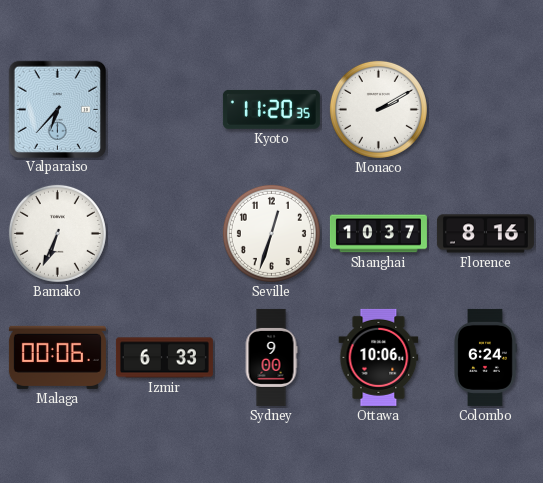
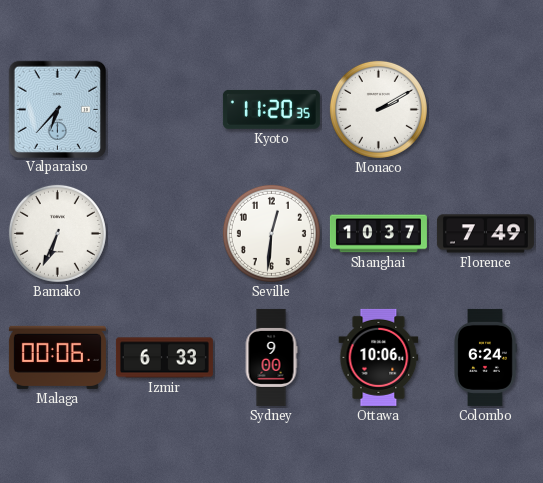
Seville: 12:33 -> 12:31 (271, 233)
Florence: 8:16 -> 7:49 (485, 234)
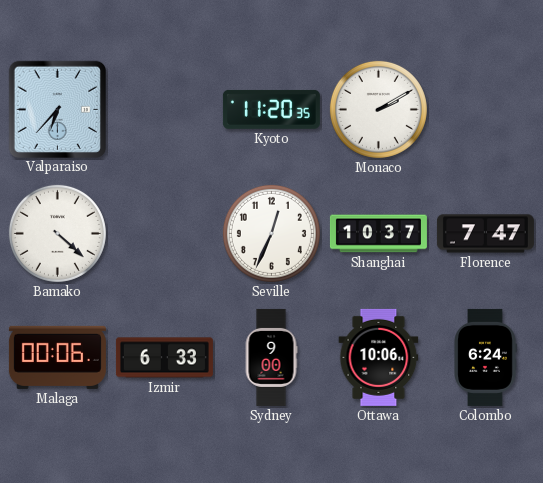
Bamako: 6:34 -> 4:22 (57, 233)
Seville: 12:31 -> 12:34 (271, 233)
Florence: 7:49 -> 7:47 (485, 234)
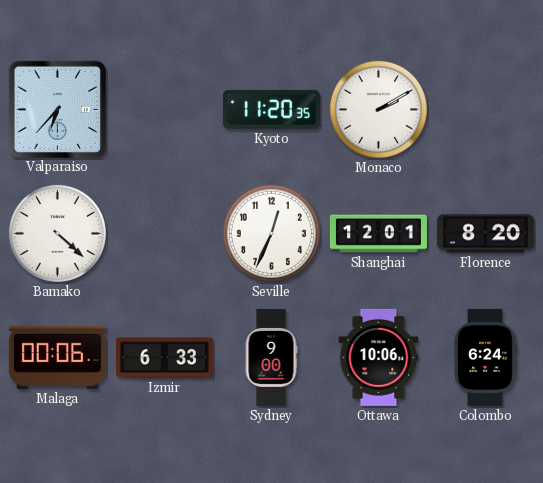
Shanghai: 10:37 -> 12:01 (378, 234)
Florence: 7:47 -> 8:20 (485, 234)
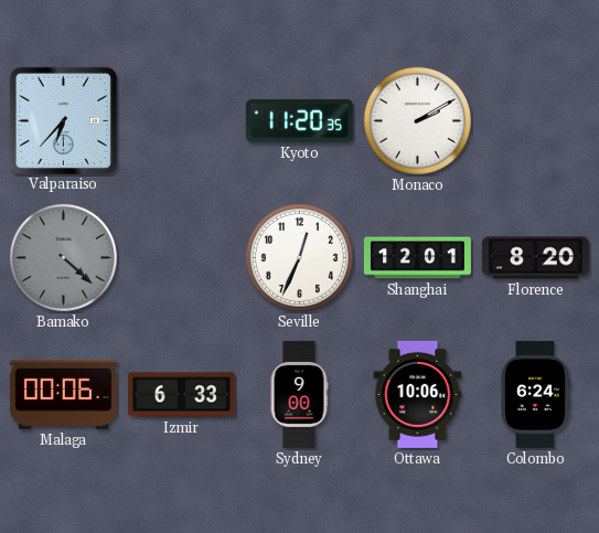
Bamako dial: white -> grey (63, 257)
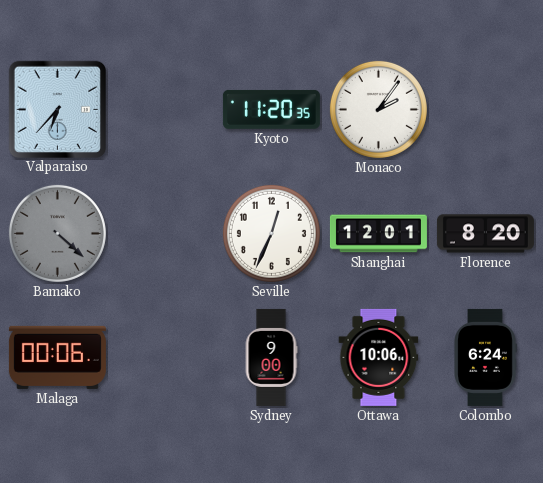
Monaco: 2:10 -> 2:06 (378, 109)
Izmir: 6:33 -> none (181, 395)
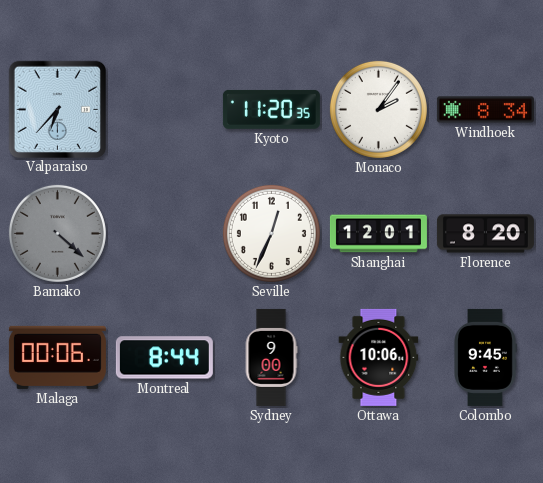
Windhoek: none -> 8:34 (485, 110)
Montreal: none -> 8:44 (164, 358)
Colombo: 6:24 -> 9:45 (485, 357)
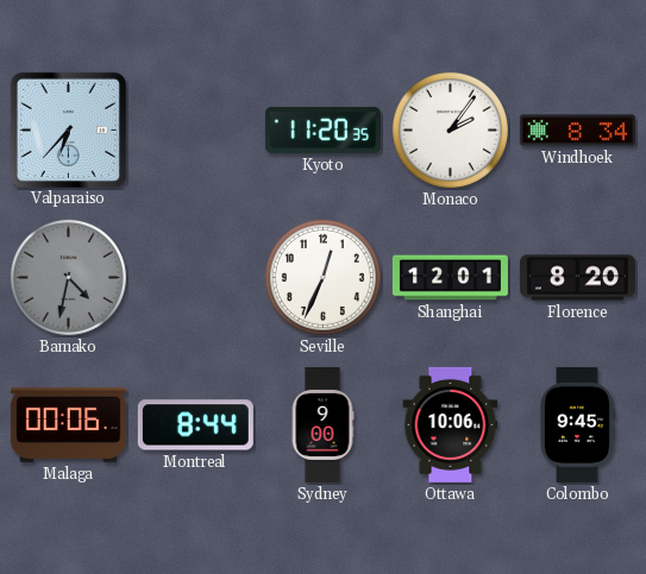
Bamako: 4:22 -> 4:32 (68, 277)
